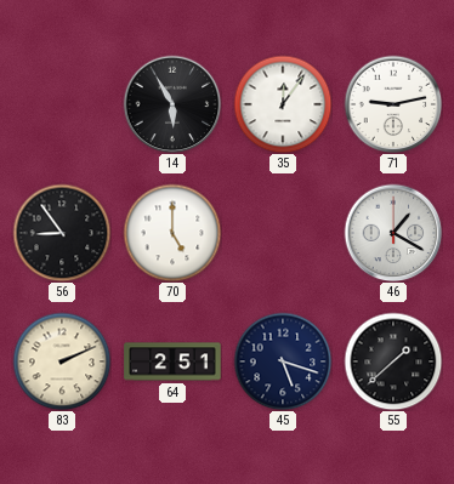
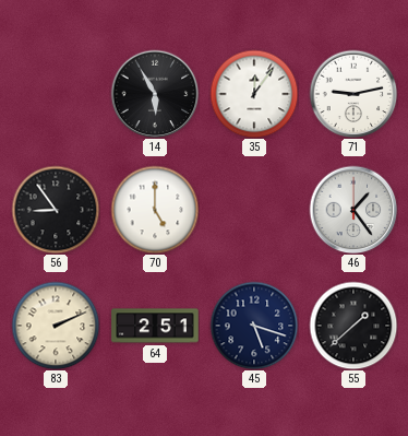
46: 1:20 -> 1:24 (353, 210)
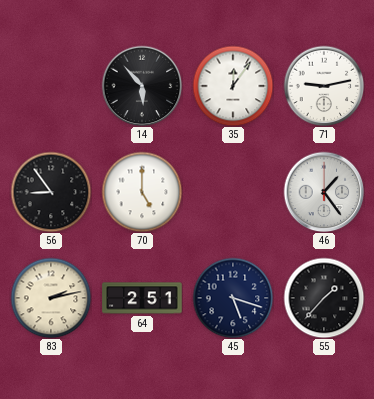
14: 5:55 -> 5:53 (142, 86)
83: 2:11 -> 2:13 (51, 298)
55: 1:38 -> 1:37 (324, 298)
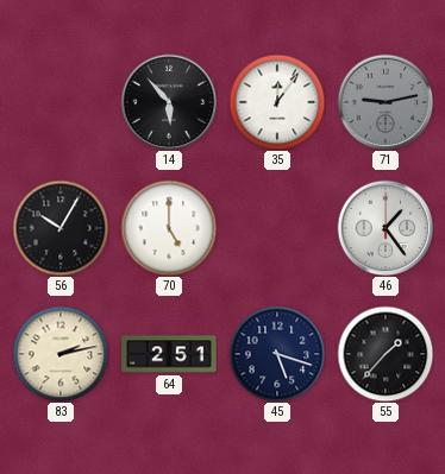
71 dial: white -> grey (386, 102)
56: 8:54 -> 10:05 (61, 228)
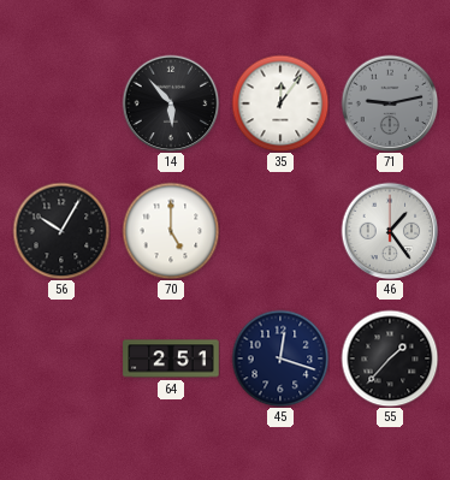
83: 2:13 -> none (61, 354)
45: 5:18 -> 12:18 (280, 358)
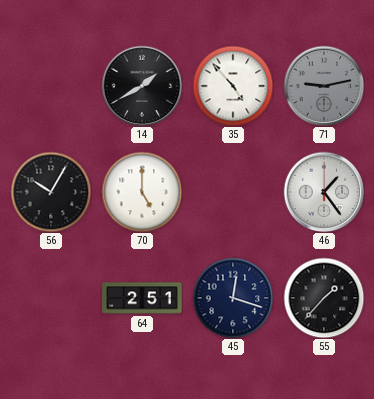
14: 5:53 -> 1:40 (142, 86)
35: 12:06 -> 4:53 (233, 86)
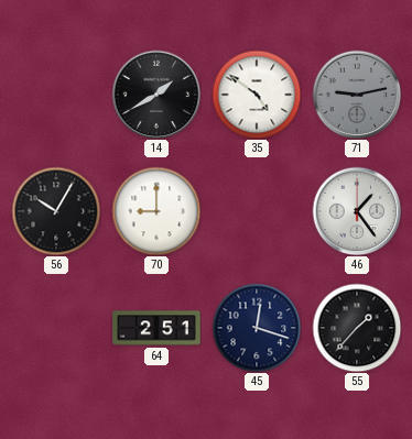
35: 4:53 -> 4:51 (257, 95)
70: 5:00 -> 9:00 (156, 211)
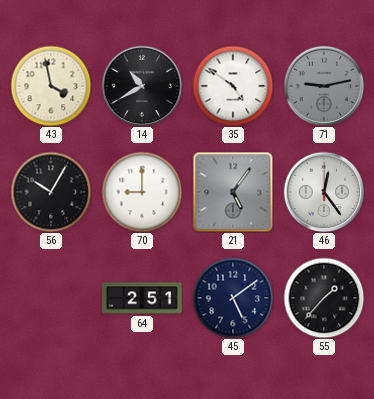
43: none -> 3:58 (51, 86)
14: 1:40 -> 10:40 (142, 86)
21: none -> 5:06 (233, 192)
46: 1:24 -> 12:24 (324, 192)
45: 12:18 -> 5:09 (233, 298)
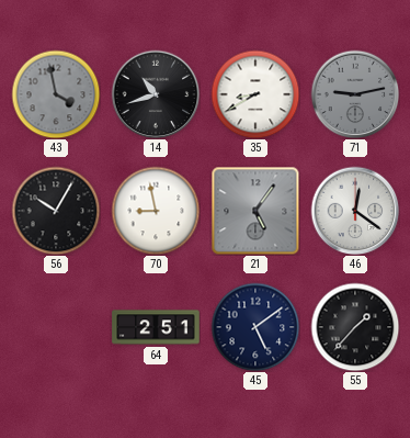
43 dial: cream -> grey (56, 94)
14: 10:40 -> 10:42 (156, 94)
35: 4:51 -> 8:40 (255, 94)
70: 9:00 -> 8:58 (156, 211)
46: 12:24 -> 12:21 (355, 211)
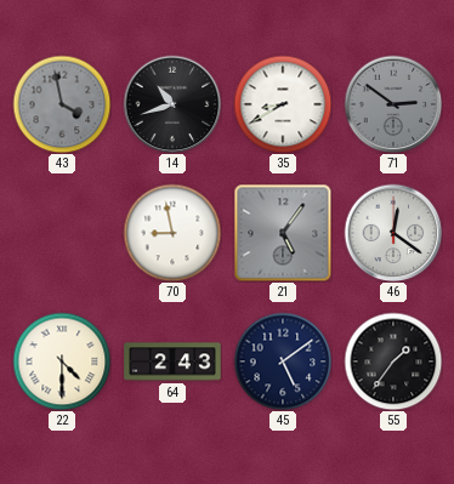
71: 9:13 -> 2:51 (393, 104)
56: 10:05 -> none (56, 211)
22: none -> 4:30 (62, 361)
64: 2:51 -> 2:43 (172, 361)
55: 1:37 -> 1:36 (393, 361)
